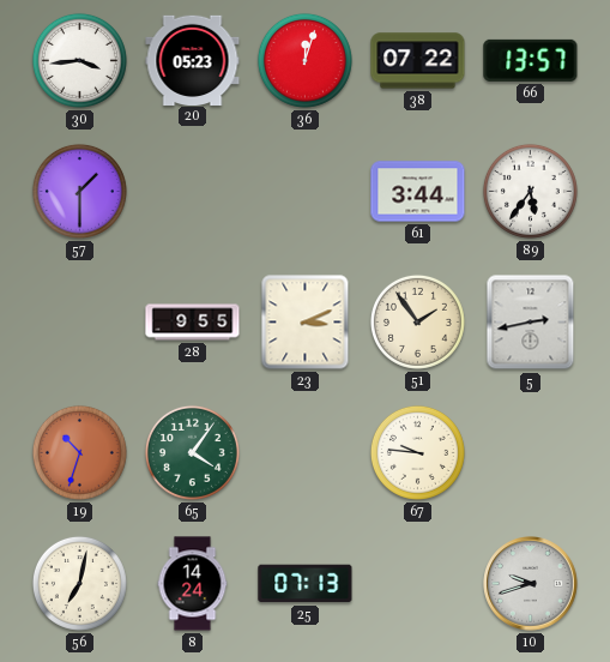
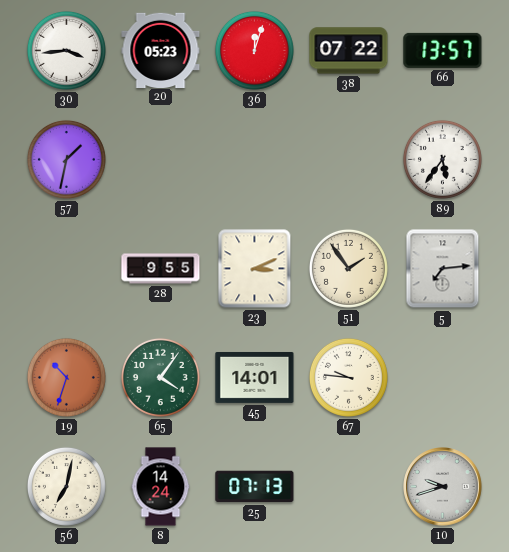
57: 1:30 -> 1:32 (66, 159)
61: 3:44 -> none (418, 192)
5: 2:43 -> 7:14 (443, 269)
45: none -> 14:01 (255, 377)
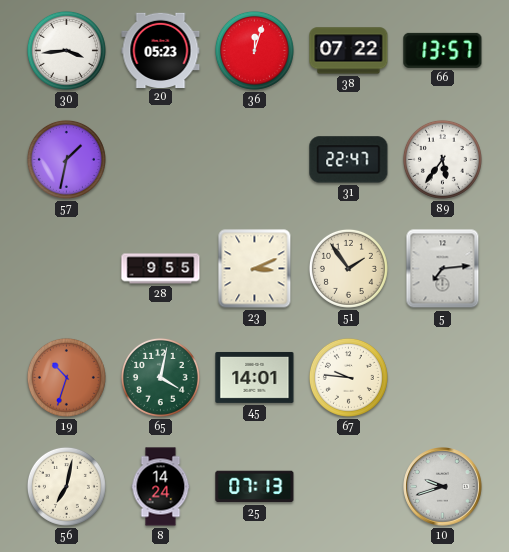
31: none -> 22:47 (349, 160)
65: 4:06 -> 4:02 (160, 377)
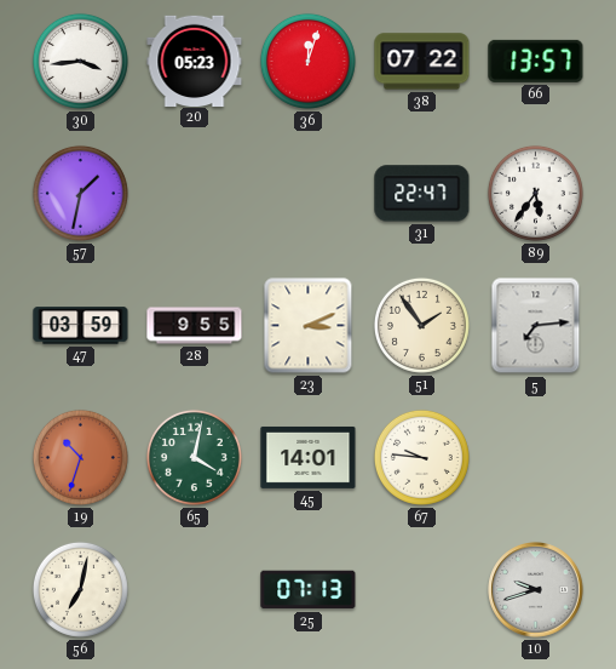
47: none -> 03:59 (81, 326)
8: 14:24 -> none (161, 487)
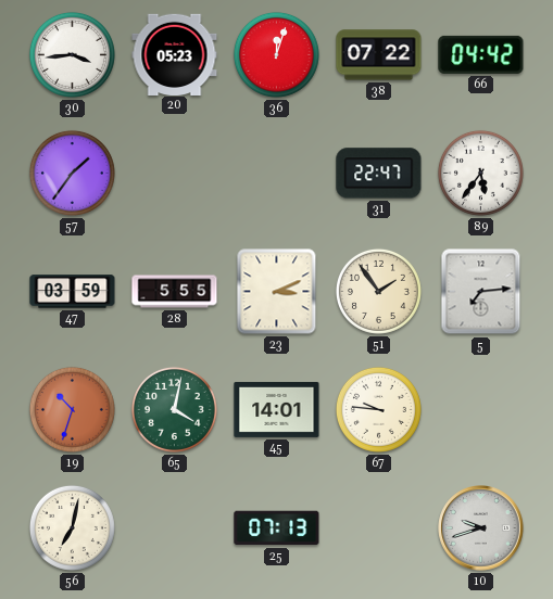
66: 13:57 -> 04:42 (481, 54)
57: 1:32 -> 1:36 (72, 173)
28: 9:55 -> 5:55 (175, 292)
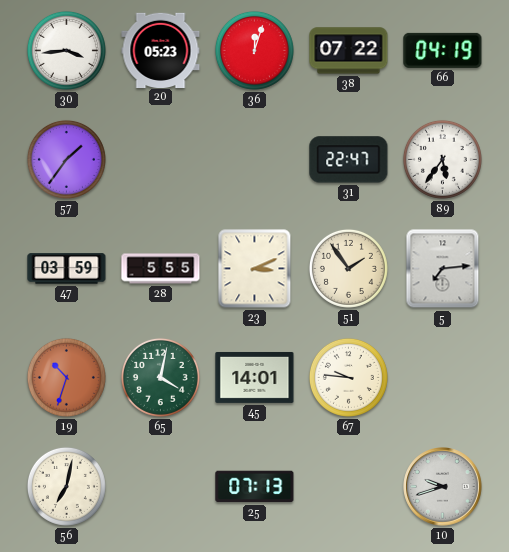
66: 04:42 -> 04:19 (443, 50)
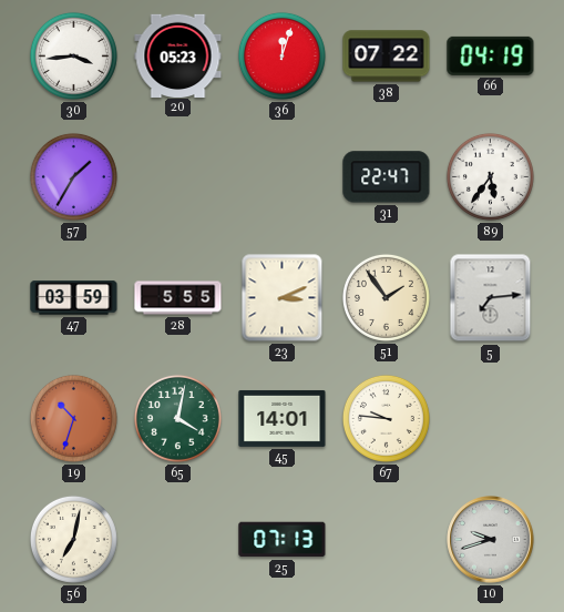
57: 1:36 -> 1:35 (73, 176)
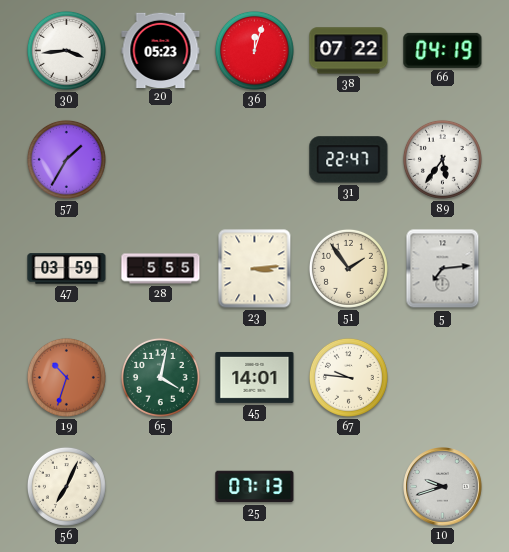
23: 3:11 -> 3:14 (255, 269)
56: 7:02 -> 7:04 (66, 486)
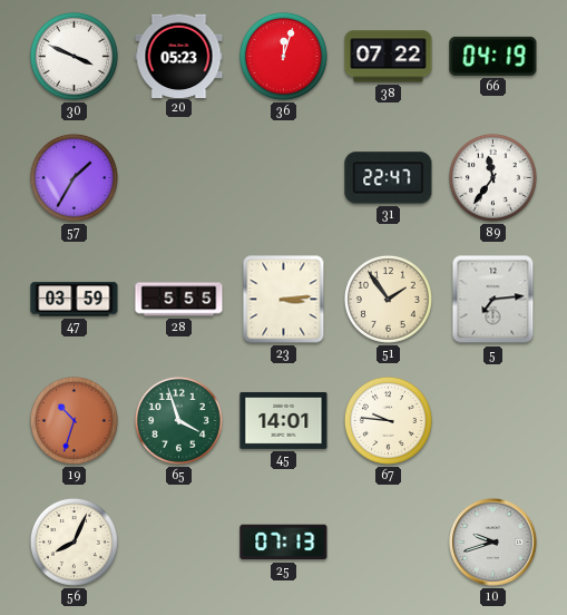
30: 3:44 -> 3:49 (74, 56)
89: 5:36 -> 11:36 (492, 177)
65: 4:02 -> 3:57 (178, 420)
56: 7:04 -> 8:04 (74, 541)
